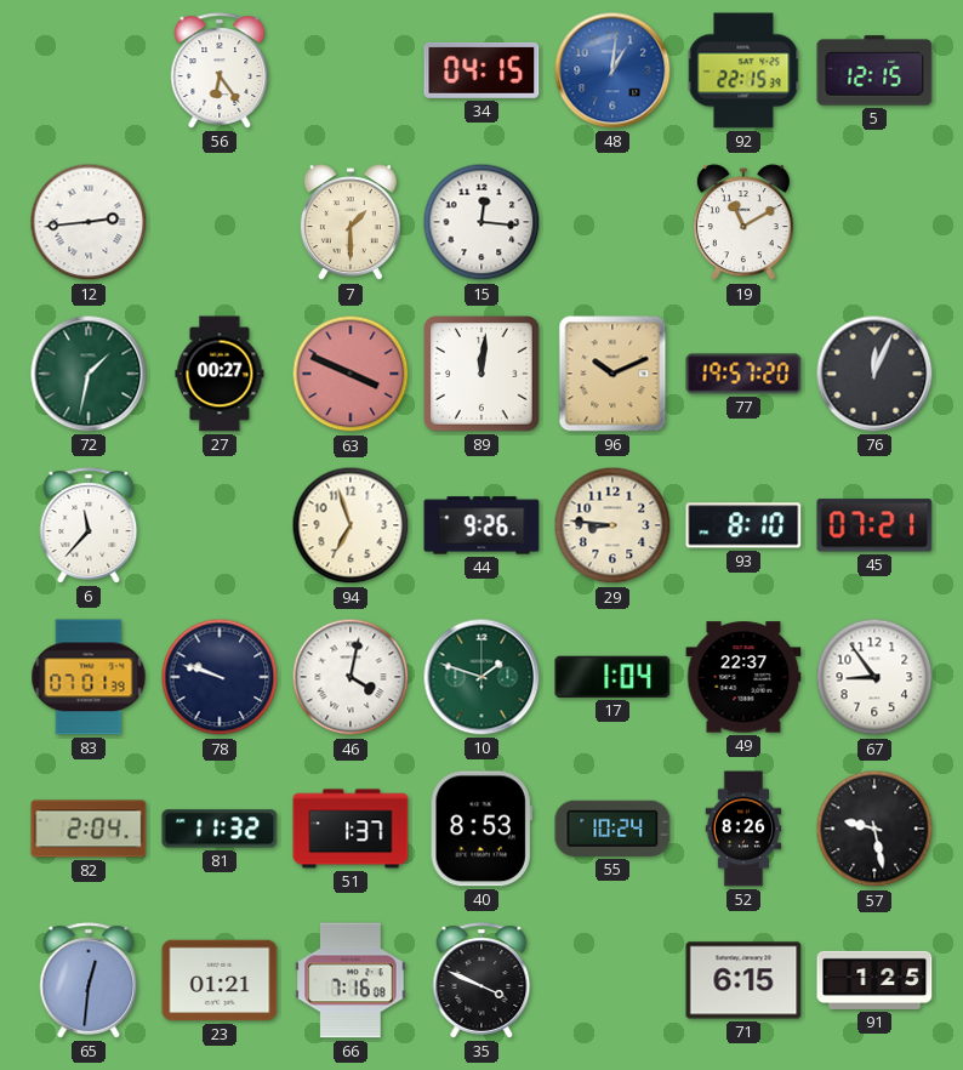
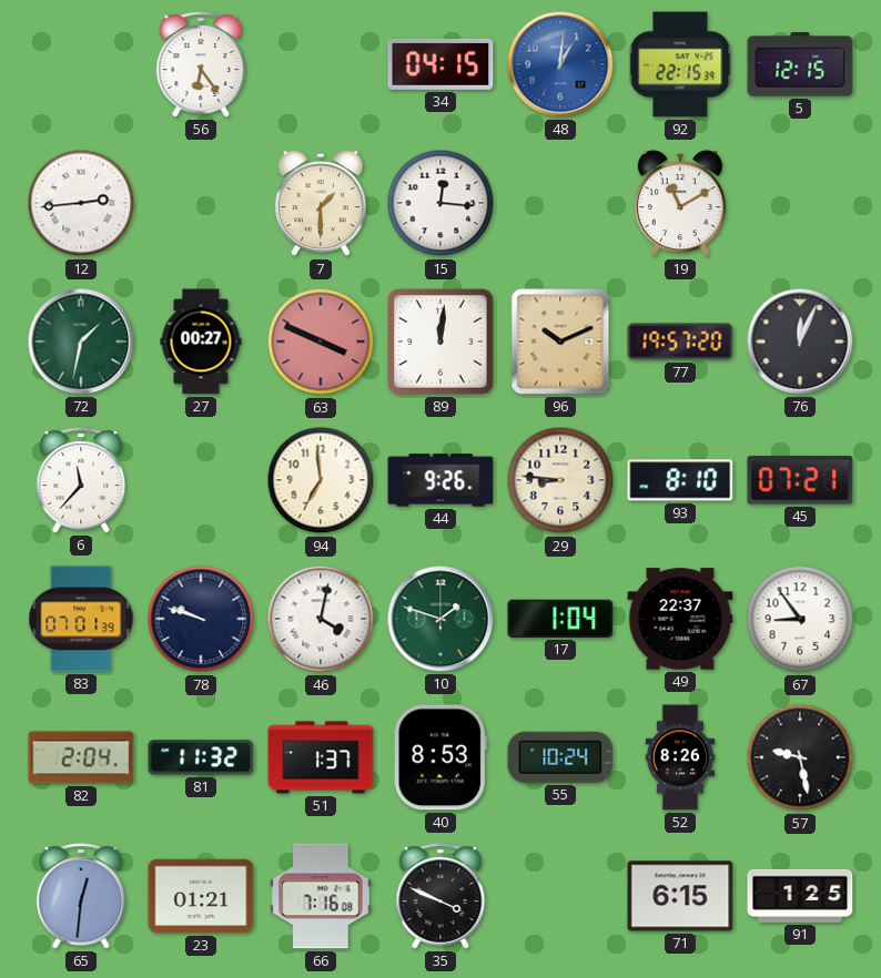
94: 6:57 -> 6:59 (321, 480)
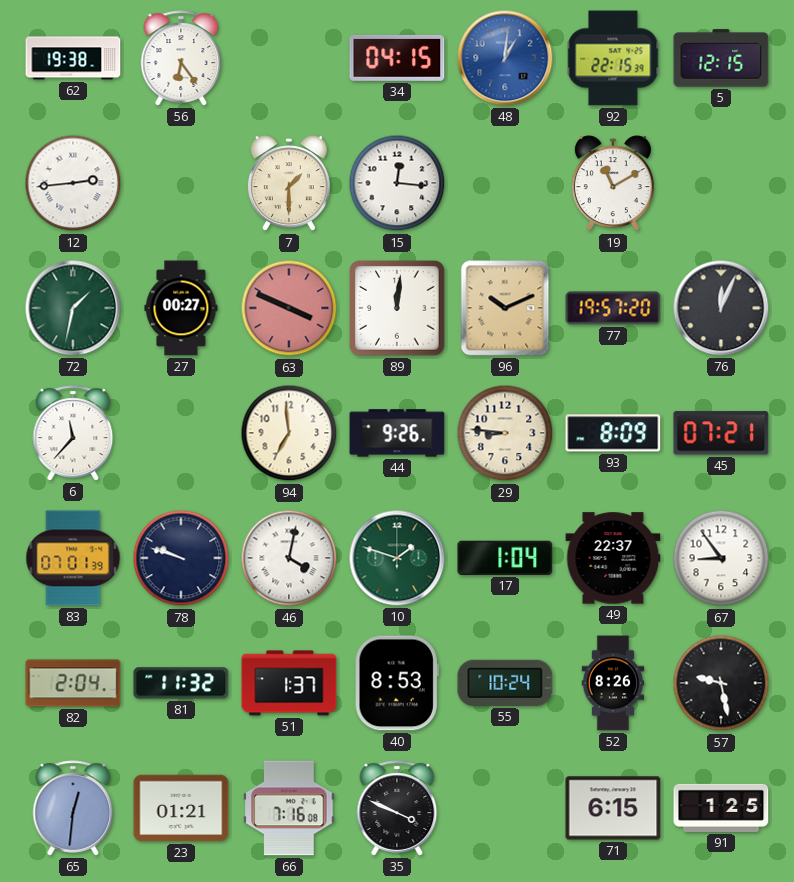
62: none -> 19:38 (73, 58)
93: 8:10 -> 8:09 (613, 433)
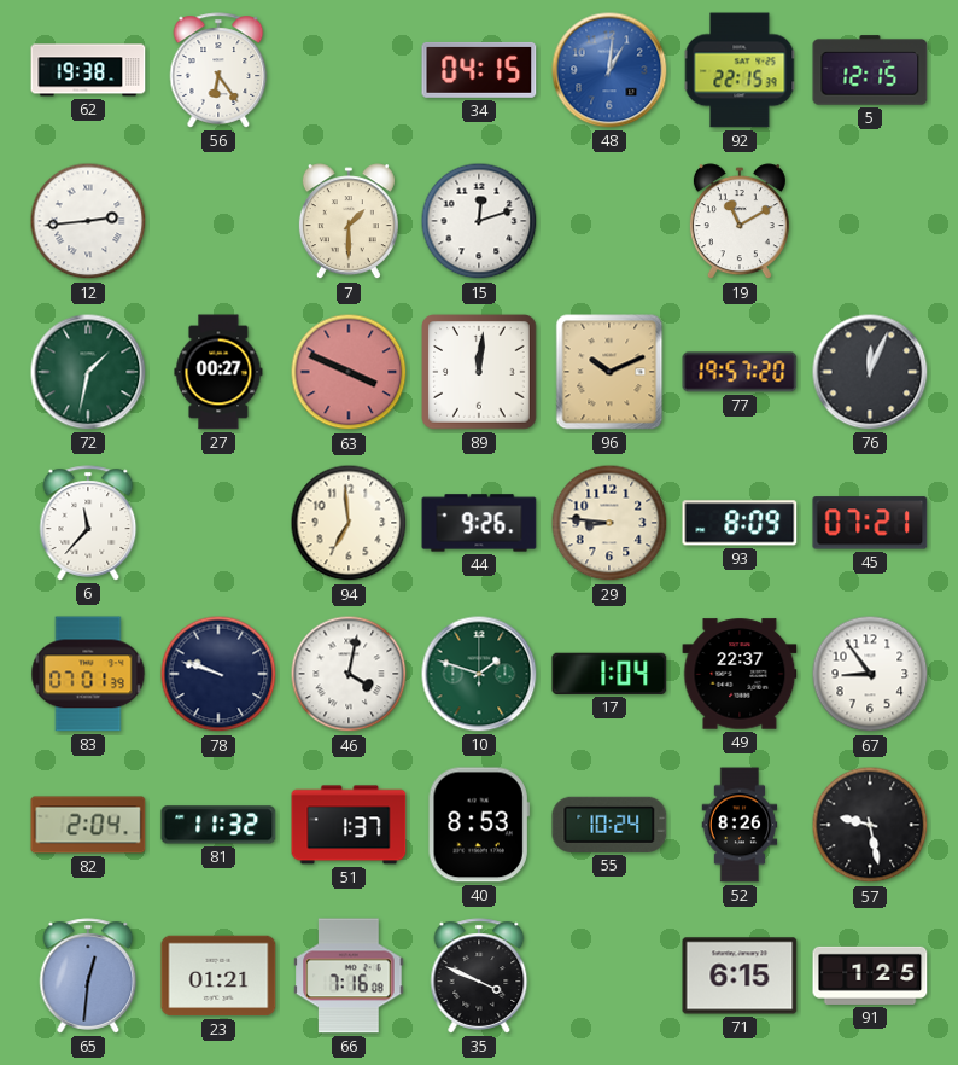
15: 12:16 -> 12:12 (479, 221)
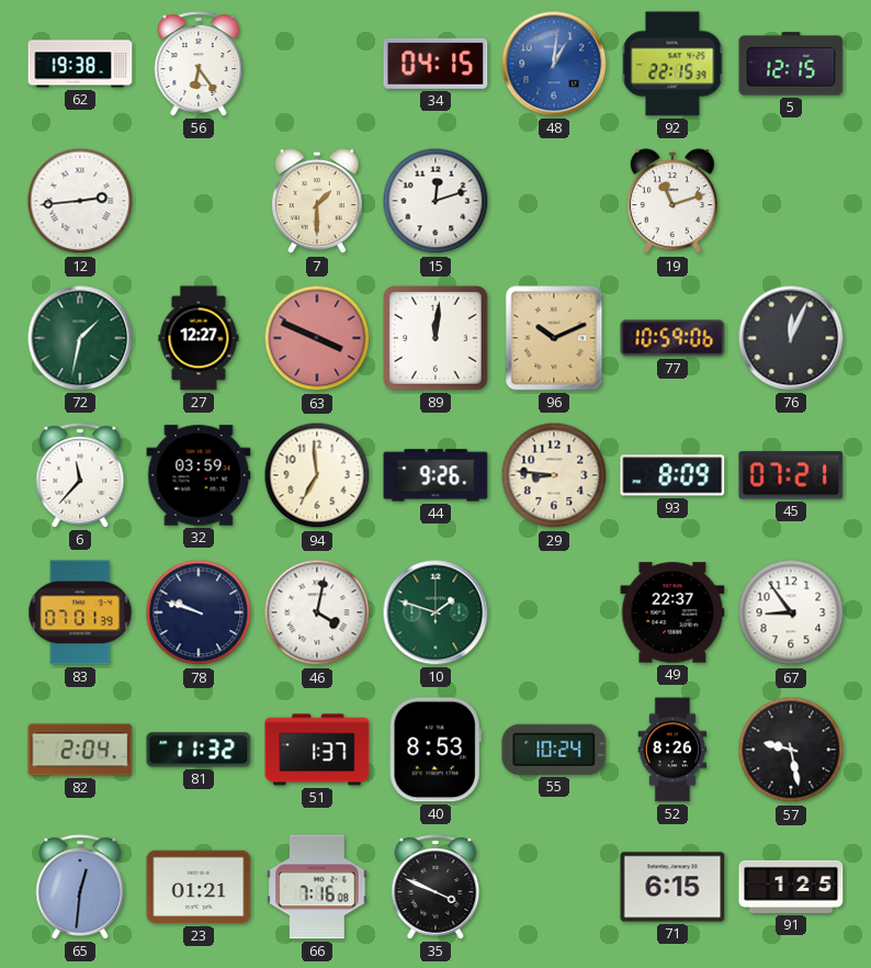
19: 11:10 -> 11:12 (672, 202)
27: 00:27 -> 12:27 (199, 338)
77: 19:57 -> 10:59 (672, 338)
32: none -> 03:59 (199, 475)
17: 1:04 -> none (609, 674)
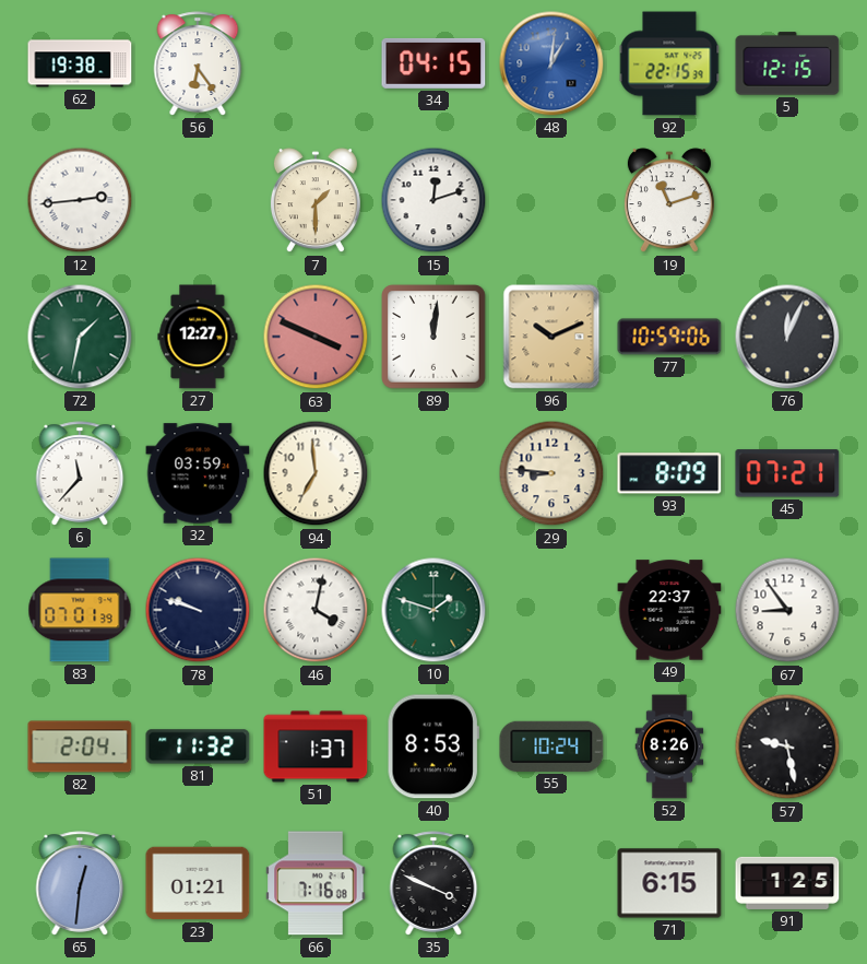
44: 9:26 -> none (435, 475)
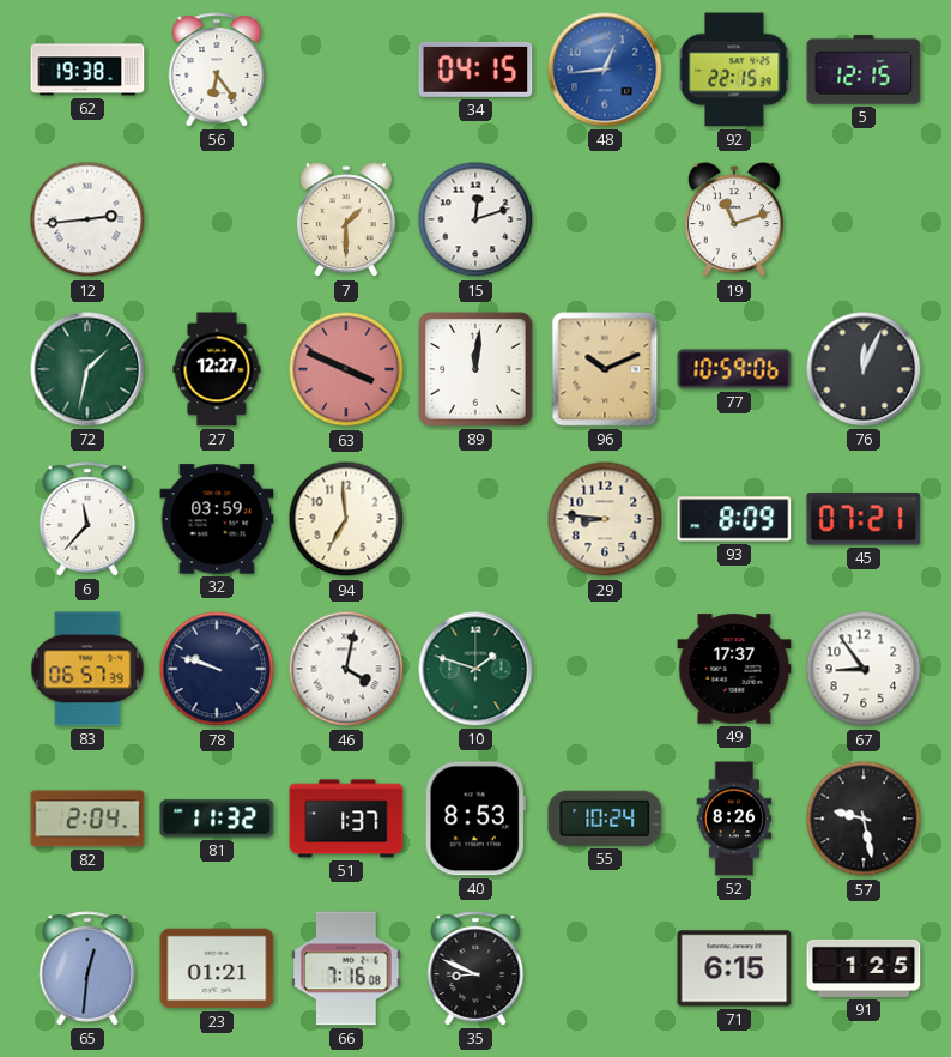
48: 1:01 -> 12:44 (605, 70)
83: 07:01 -> 06:57 (87, 669)
49: 22:37 -> 17:37 (734, 669)
35: 3:49 -> 8:49 (476, 968)
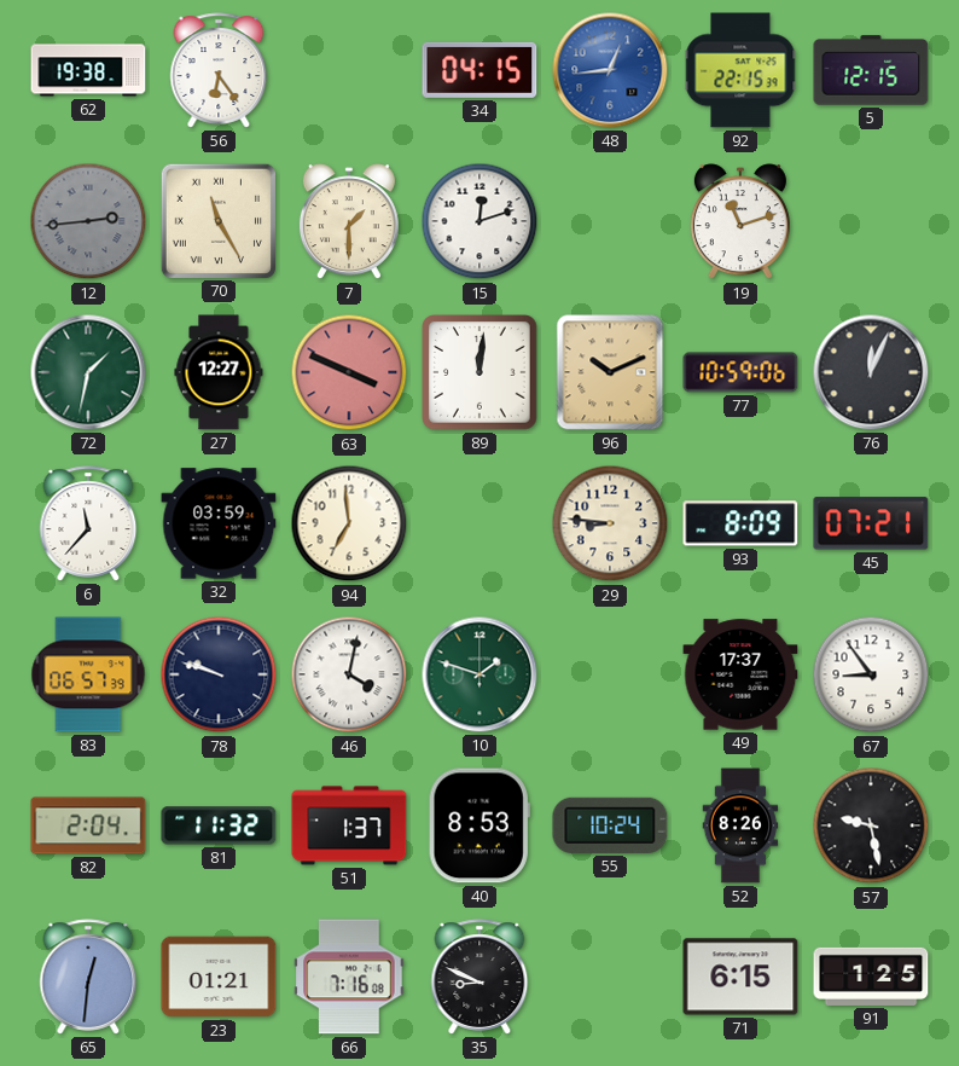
12 dial: white -> grey (88, 221)
70: none -> 11:25 (217, 220)
